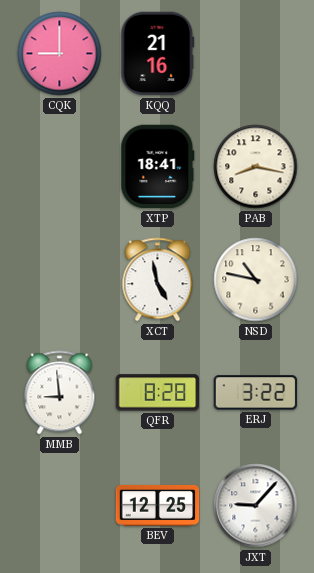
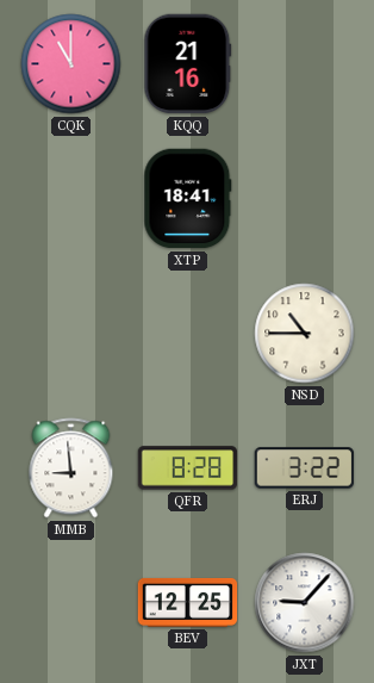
CQK: 9:00 -> 11:00 (71, 64)
PAB: 8:17 -> none (256, 167)
XCT: 4:58 -> none (158, 280)
NSD: 10:47 -> 10:45 (305, 334)
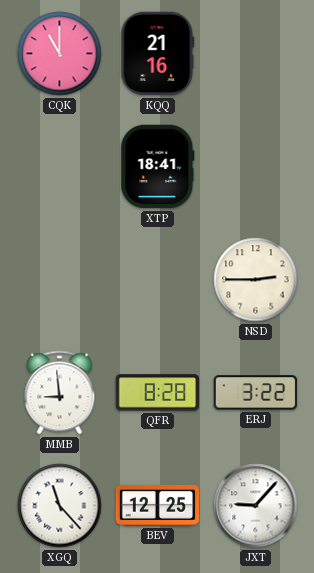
NSD: 10:45 -> 2:45 (256, 280)
XGQ: none -> 11:23 (60, 506)
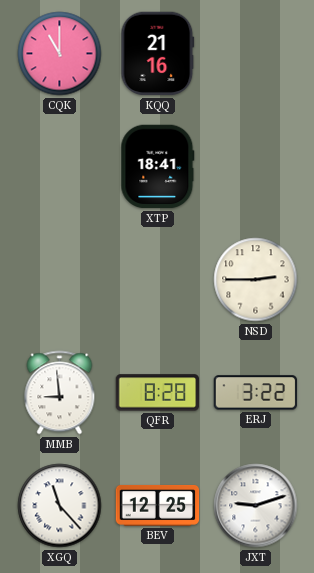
JXT: 9:07 -> 9:12 (256, 506)
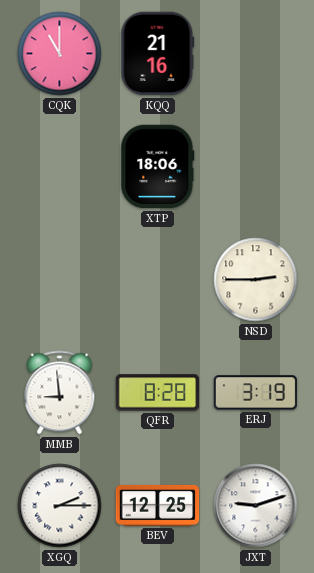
XTP: 18:41 -> 18:06 (158, 167)
ERJ: 3:22 -> 3:19 (256, 393)
XGQ: 11:23 -> 2:15 (60, 506)
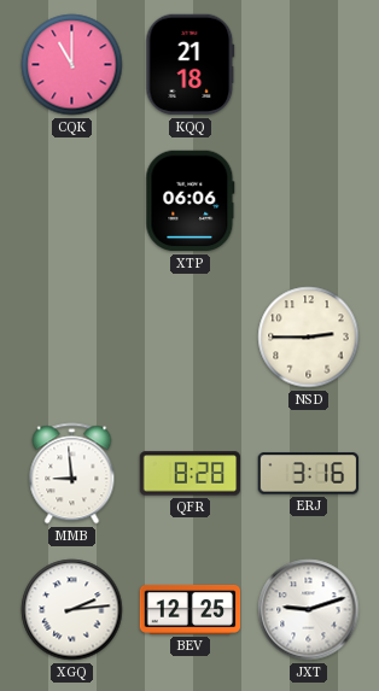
KQQ: 21:16 -> 21:18 (191, 65)
XTP: 18:06 -> 06:06 (191, 201)
ERJ: 3:19 -> 3:16 (309, 474)
XGQ: 2:15 -> 2:14 (72, 610)
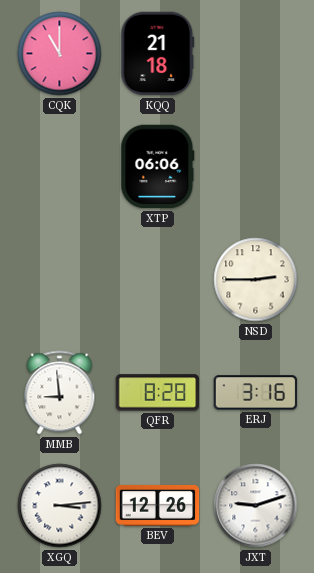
XGQ: 2:14 -> 3:14 (60, 506)
BEV: 12:25 -> 12:26 (158, 506)
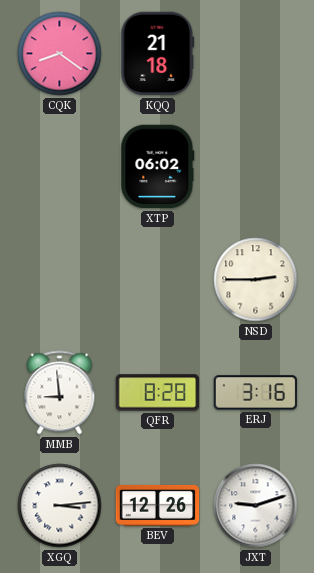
CQK: 11:00 -> 8:21 (60, 54)
XTP: 06:06 -> 06:02 (158, 167)
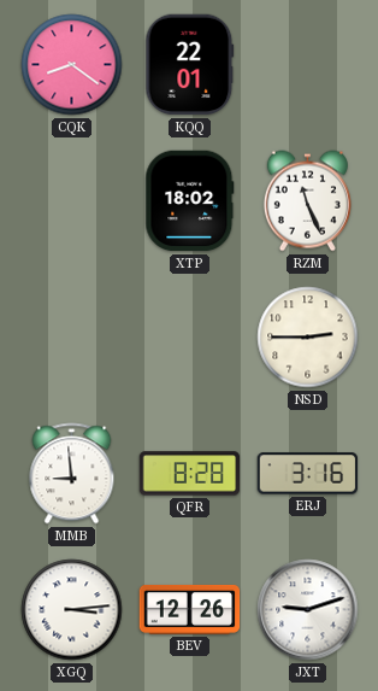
KQQ: 21:18 -> 22:01 (190, 65)
XTP: 06:02 -> 18:02 (190, 201)
RZM: none -> 11:26 (307, 201)
